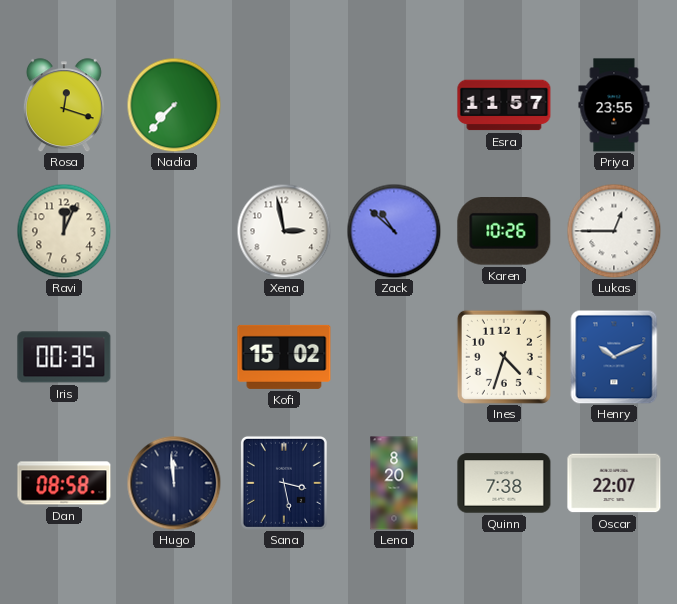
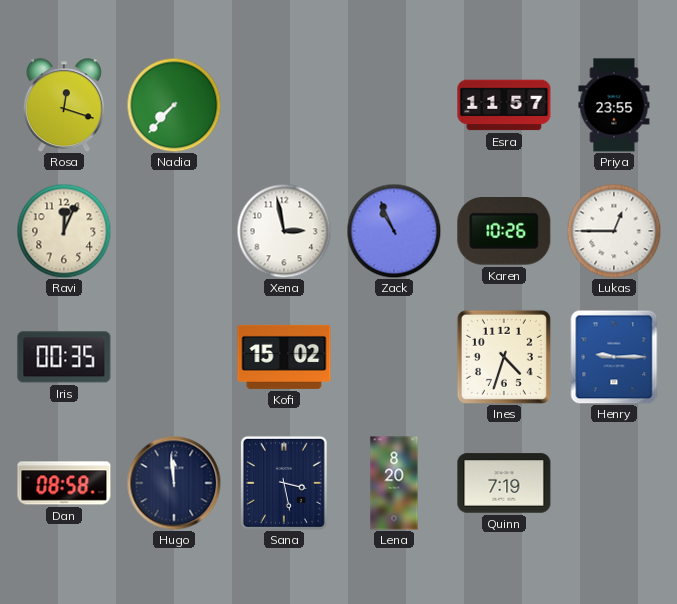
Zack: 10:52 -> 10:56 (394, 231)
Henry: 10:11 -> 9:15 (614, 357)
Quinn: 7:38 -> 7:19 (504, 483)
Oscar: 22:07 -> none (614, 483)
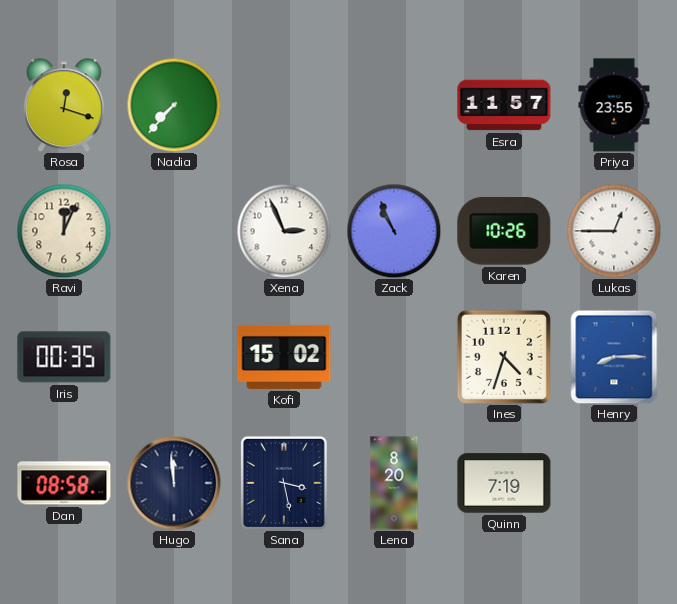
Xena: 2:58 -> 2:56 (284, 231)
Henry: 9:15 -> 8:15 (614, 357)
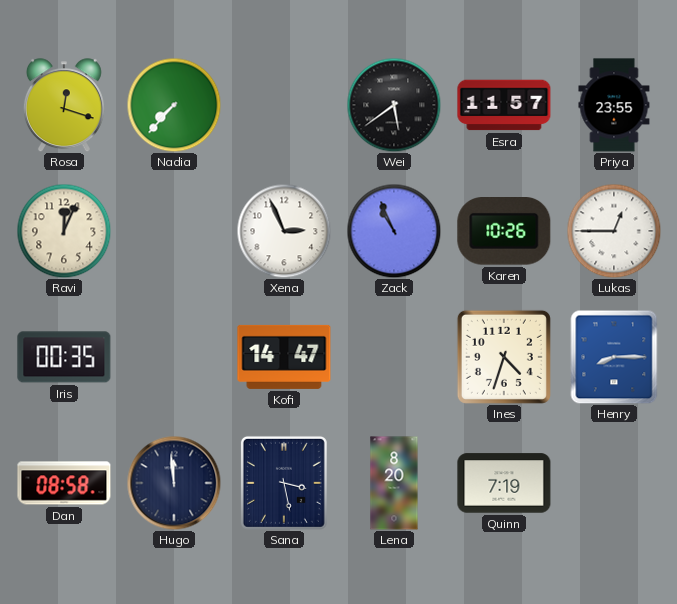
Wei: none -> 5:39 (394, 105)
Kofi: 15:02 -> 14:47 (284, 357)
